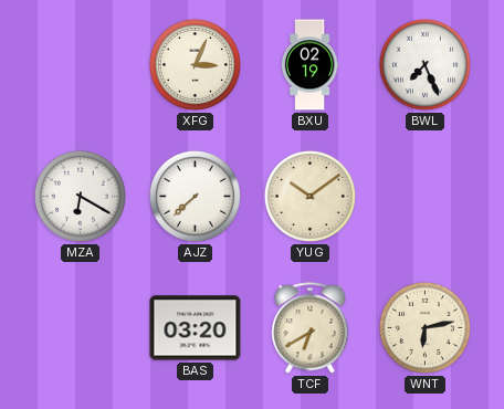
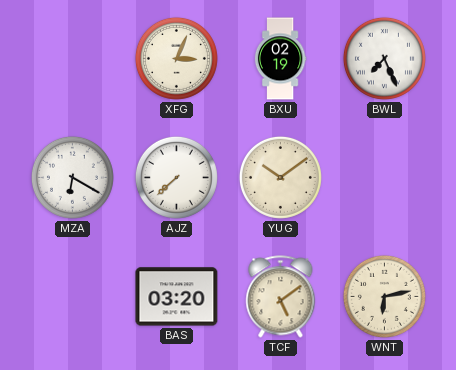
TCF: 6:40 -> 5:09 (281, 297)
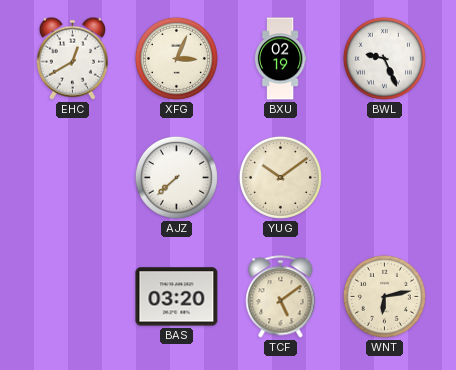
EHC: none -> 12:40 (72, 58)
BWL: 7:26 -> 9:26 (384, 58)
MZA: 6:20 -> none (72, 177)
